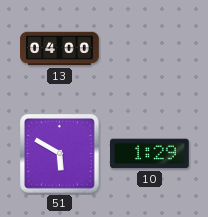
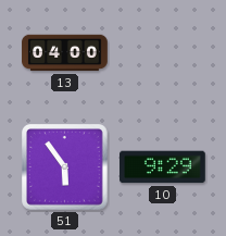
51: 5:50 -> 5:54 (65, 167)
10: 1:29 -> 9:29 (163, 167)
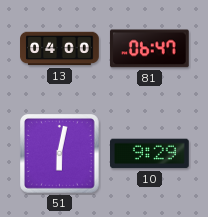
81: none -> 06:47 (150, 49)
51: 5:54 -> 6:02 (60, 154)
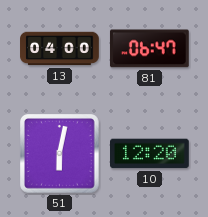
10: 9:29 -> 12:20 (150, 154)
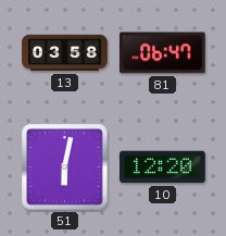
13: 04:00 -> 03:58 (65, 53)
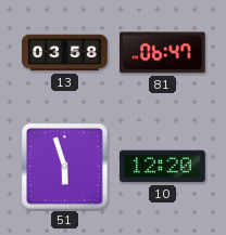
51: 6:02 -> 5:57 (65, 167)
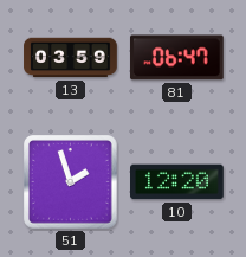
13: 03:58 -> 03:59 (71, 58)
51: 5:57 -> 1:57 (71, 182)
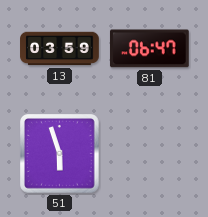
51: 1:57 -> 5:57 (60, 154)
10: 12:20 -> none (177, 182)
